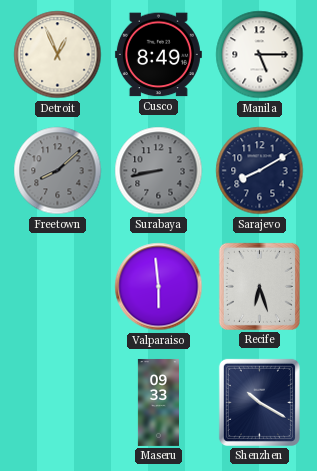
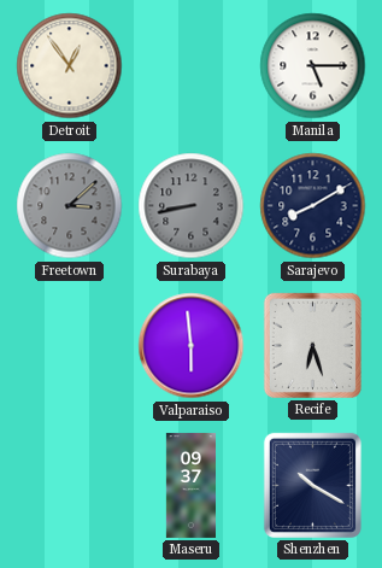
Detroit: 12:56 -> 12:54 (70, 66)
Cusco: 8:49 -> none (158, 55)
Freetown: 8:08 -> 3:08 (70, 206)
Maseru: 09:33 -> 09:37 (190, 485)
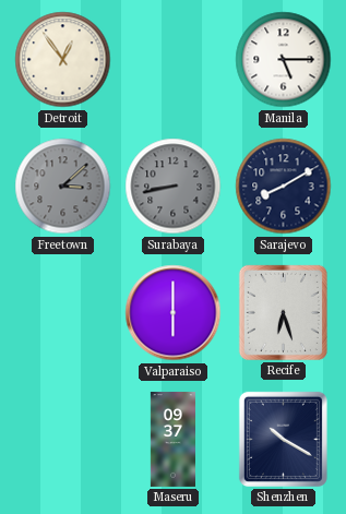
Valparaiso: 5:59 -> 6:00 (174, 313)
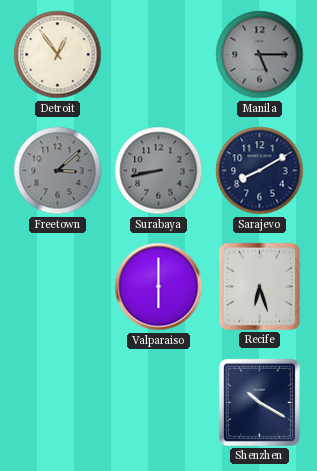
Manila dial: white -> grey (260, 55)
Maseru: 09:37 -> none (172, 439)
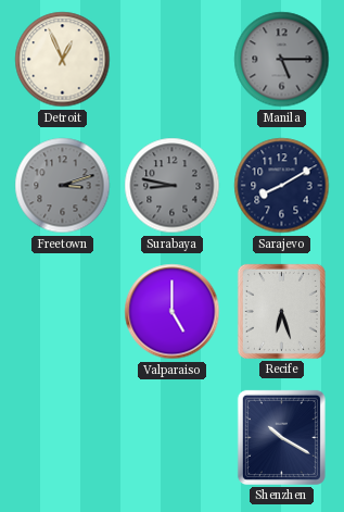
Detroit: 12:54 -> 12:56 (63, 60)
Freetown: 3:08 -> 3:12 (63, 186)
Surabaya: 8:43 -> 8:47 (173, 186)
Valparaiso: 6:00 -> 5:00 (173, 312)
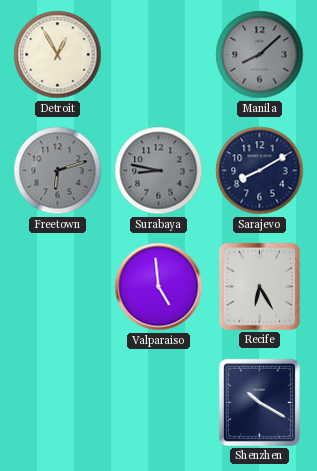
Detroit: 12:56 -> 12:55 (58, 55)
Manila: 5:15 -> 8:08 (260, 55)
Freetown: 3:12 -> 6:12 (58, 171)
Valparaiso: 5:00 -> 4:59 (159, 287)
Recife: 6:27 -> 6:25 (259, 286)
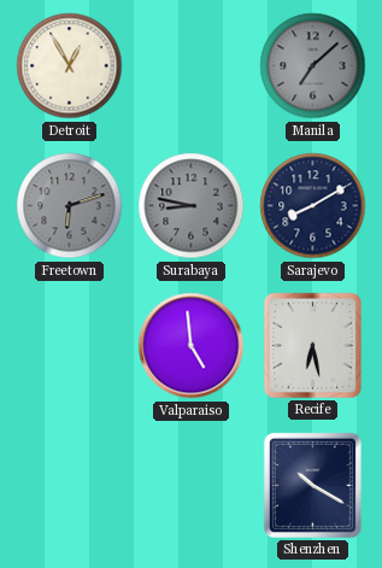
Manila: 8:08 -> 7:08 (313, 66)
Recife: 6:25 -> 6:28 (312, 345)
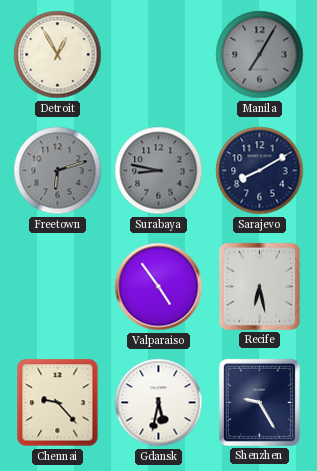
Manila: 7:08 -> 7:05 (260, 55)
Valparaiso: 4:59 -> 4:54 (159, 287)
Chennai: none -> 9:23 (58, 403)
Gdansk: none -> 5:32 (159, 403)
Shenzhen: 10:20 -> 9:25 (259, 402)
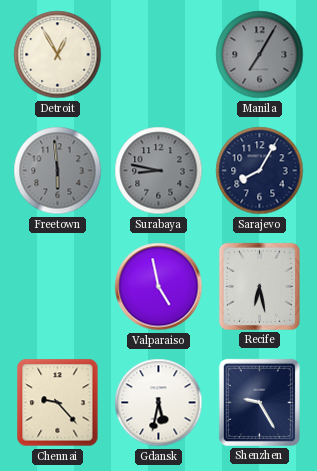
Freetown: 6:12 -> 5:59 (58, 171)
Sarajevo: 8:10 -> 8:05 (260, 171)
Valparaiso: 4:54 -> 4:58 (159, 287)
